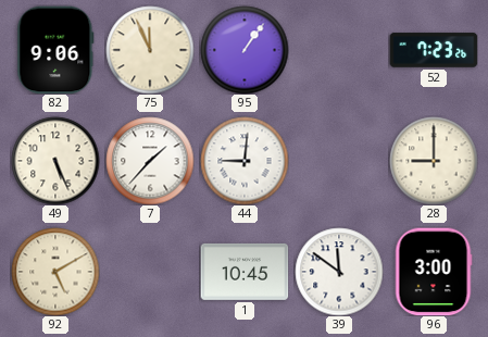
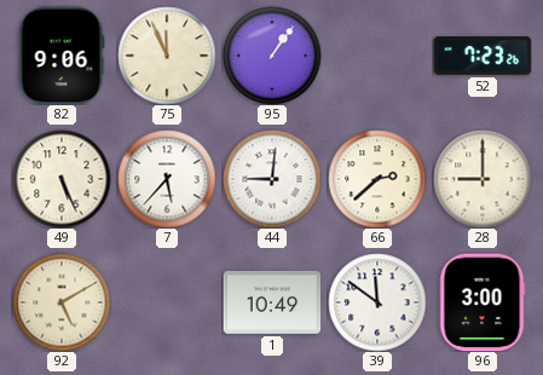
7: 1:37 -> 5:37 (167, 179)
66: none -> 2:38 (377, 179)
1: 10:45 -> 10:49 (272, 302)
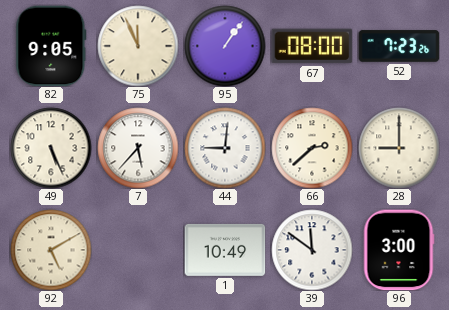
82: 9:06 -> 9:05 (51, 46)
67: none -> 08:00 (312, 46)
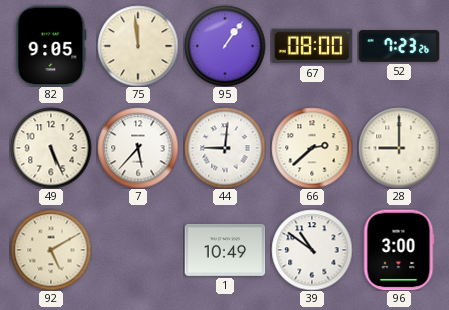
75: 11:56 -> 11:59 (138, 46)
39: 11:51 -> 10:51 (312, 250)
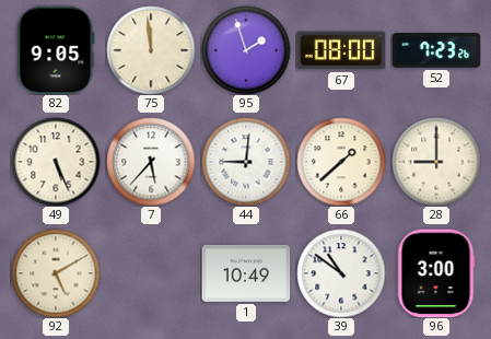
95: 1:06 -> 1:57 (246, 50)
66: 2:38 -> 1:38 (341, 162)
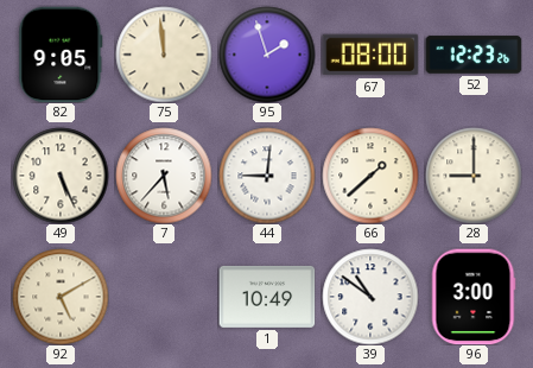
52: 7:23 -> 12:23 (474, 55)
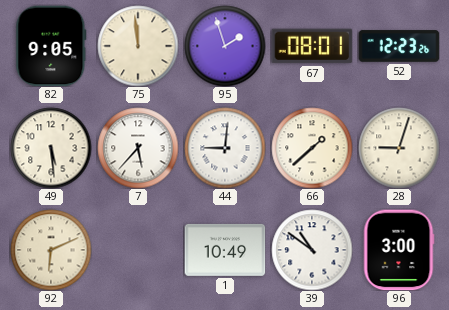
67: 08:00 -> 08:01 (312, 46)
49: 5:26 -> 5:29 (51, 148)
28: 9:00 -> 9:03 (399, 148)
92: 5:10 -> 6:11 (51, 250)
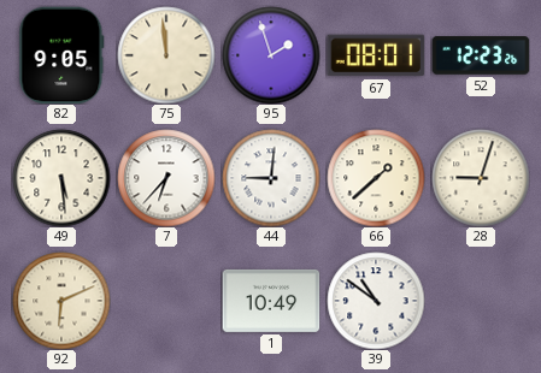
7: 5:37 -> 6:37 (166, 178)
96: 3:00 -> none (399, 250)
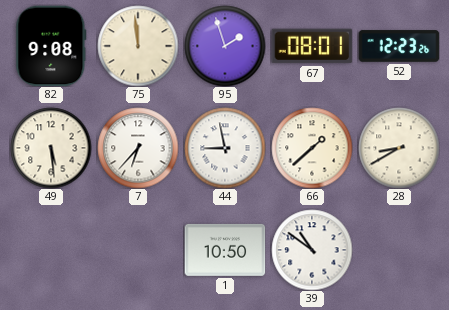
82: 9:05 -> 9:08 (51, 46)
44: 9:01 -> 8:58 (225, 148)
28: 9:03 -> 8:40 (399, 148)
92: 6:11 -> none (61, 301)
1: 10:49 -> 10:50 (225, 250)
